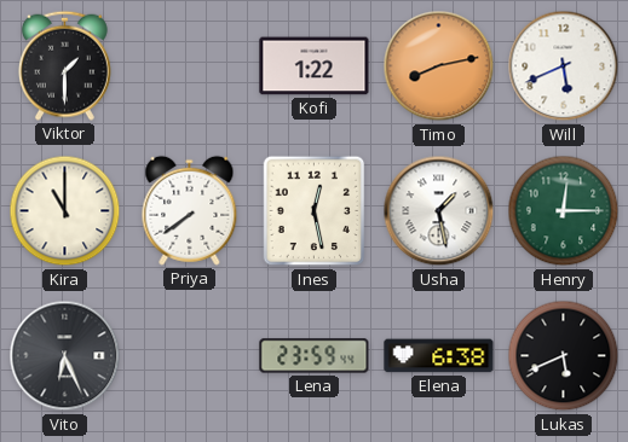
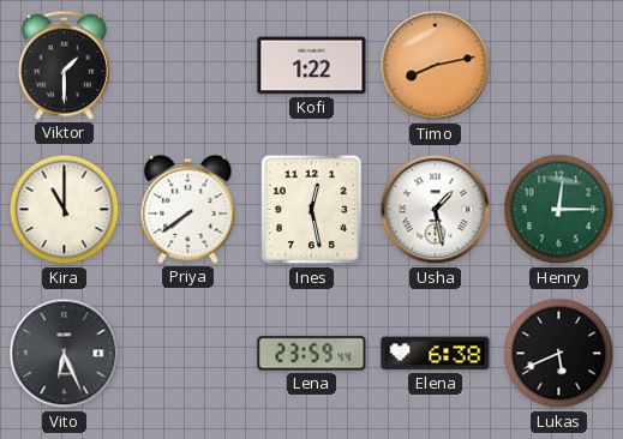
Will: 5:41 -> none (564, 66)
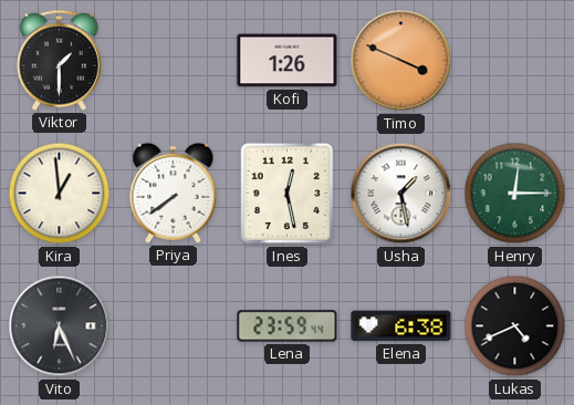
Kofi: 1:22 -> 1:26 (288, 61)
Timo: 8:13 -> 3:49 (401, 61)
Kira: 11:00 -> 12:59 (60, 194)
Lukas: 5:41 -> 4:41 (515, 326)
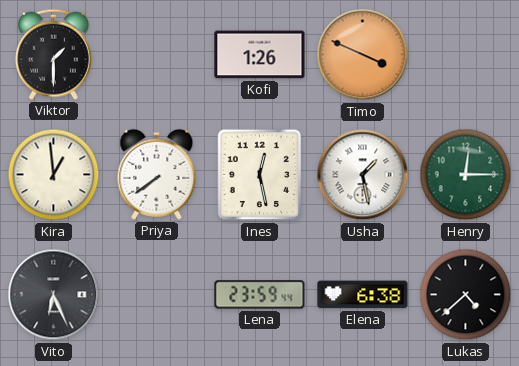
Lukas: 4:41 -> 4:38 (466, 295)
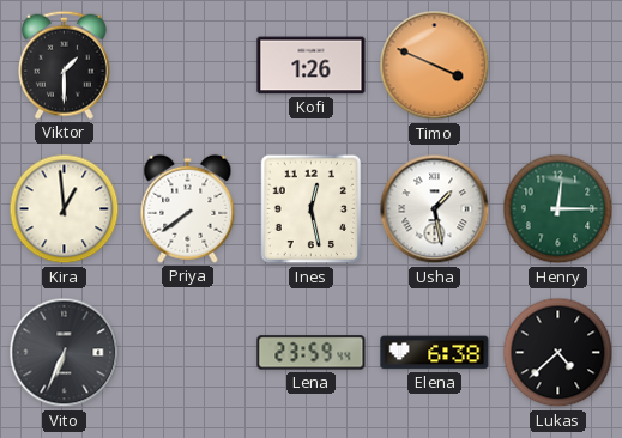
Vito: 6:26 -> 6:34 (65, 353)
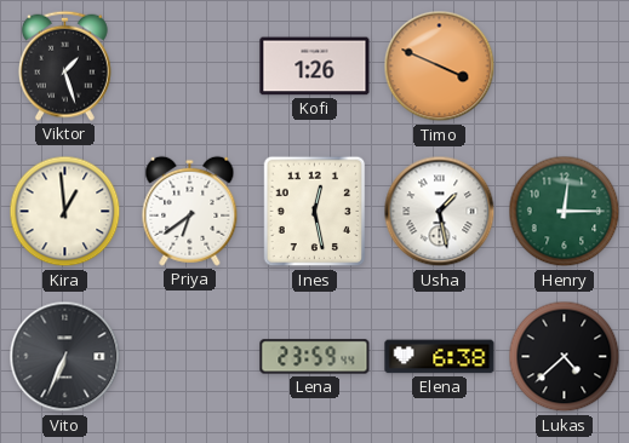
Viktor: 1:30 -> 1:27 (64, 65)
Priya: 7:39 -> 6:39 (190, 211)
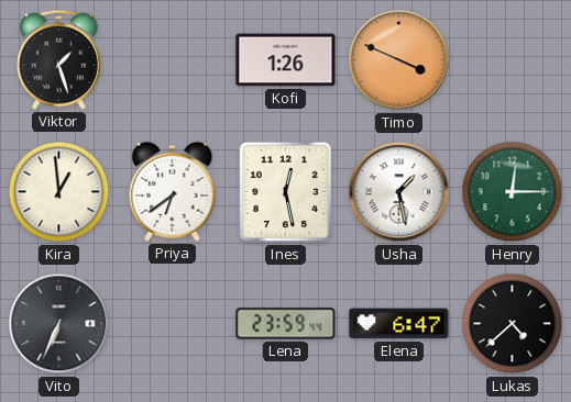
Elena: 6:38 -> 6:47 (399, 324)
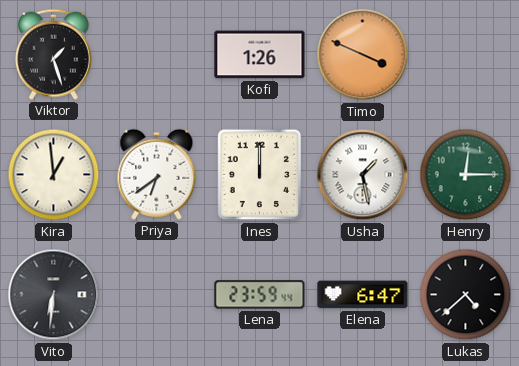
Ines: 12:28 -> 12:00 (260, 175)
Vito: 6:34 -> 6:31 (54, 295)
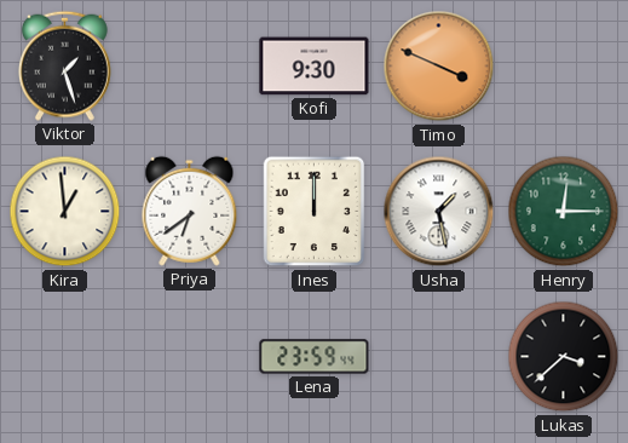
Kofi: 1:26 -> 9:30 (315, 67)
Vito: 6:31 -> none (54, 295)
Elena: 6:47 -> none (363, 295)
Lukas: 4:38 -> 3:38 (564, 357)
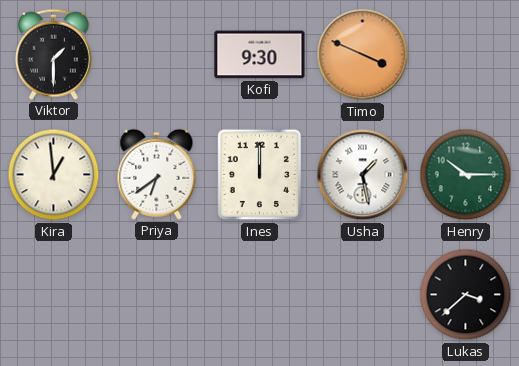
Viktor: 1:27 -> 1:30 (53, 54)
Henry: 12:15 -> 10:15 (466, 175)
Lena: 23:59 -> none (315, 357)
